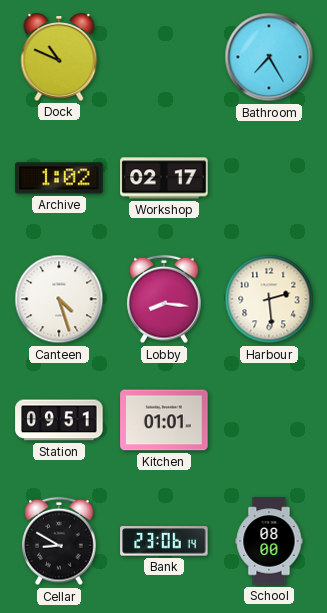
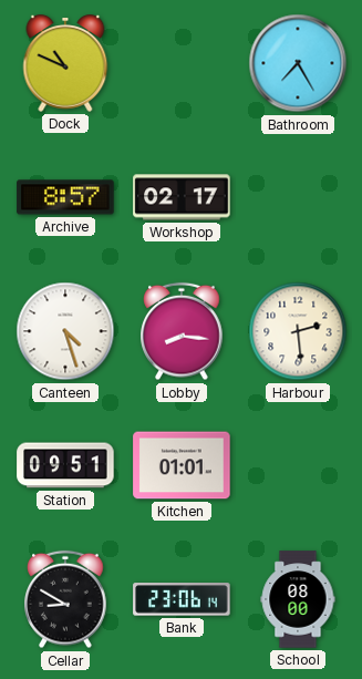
Archive: 1:02 -> 8:57 (65, 197)
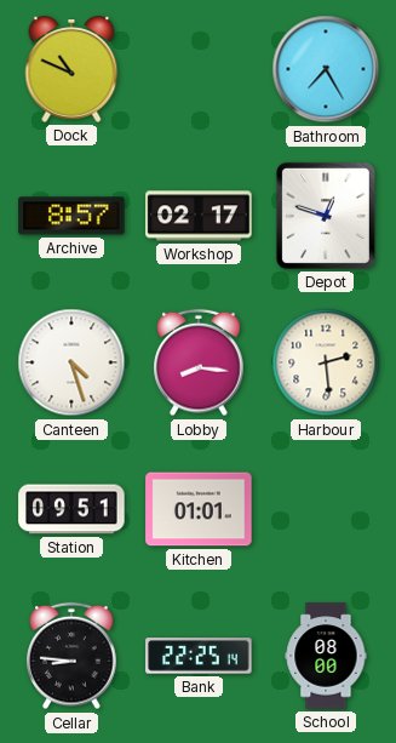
Depot: none -> 12:48 (326, 216)
Cellar: 8:50 -> 8:46 (71, 656)
Bank: 23:06 -> 22:25 (199, 656)
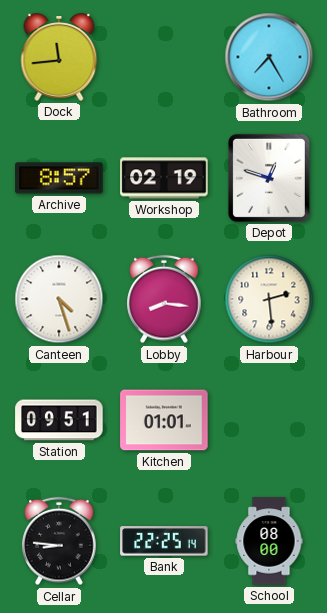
Dock: 10:49 -> 11:44 (59, 57)
Workshop: 02:17 -> 02:19 (164, 178)
